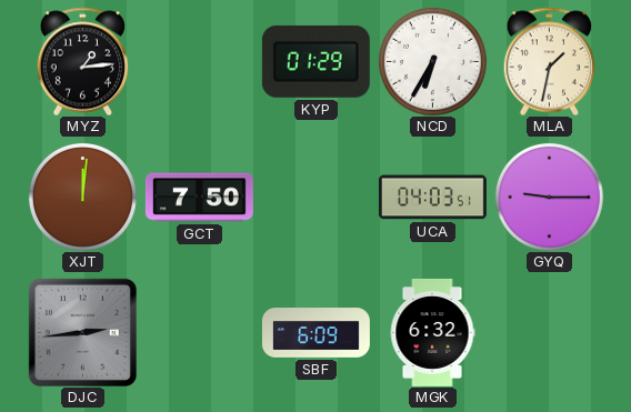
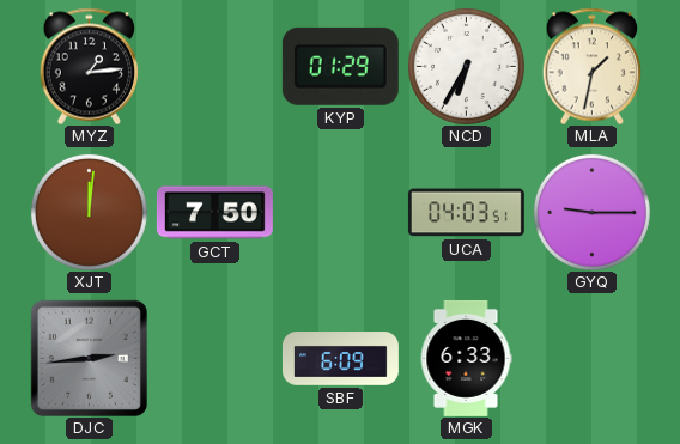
MGK: 6:32 -> 6:33 (466, 358)
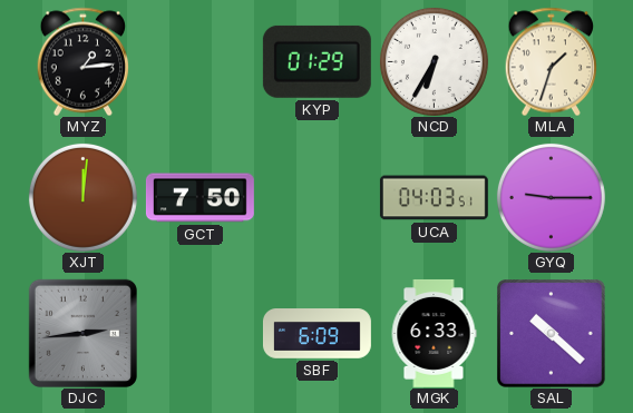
MLA: 1:32 -> 1:33 (552, 61)
SAL: none -> 10:22 (552, 334)
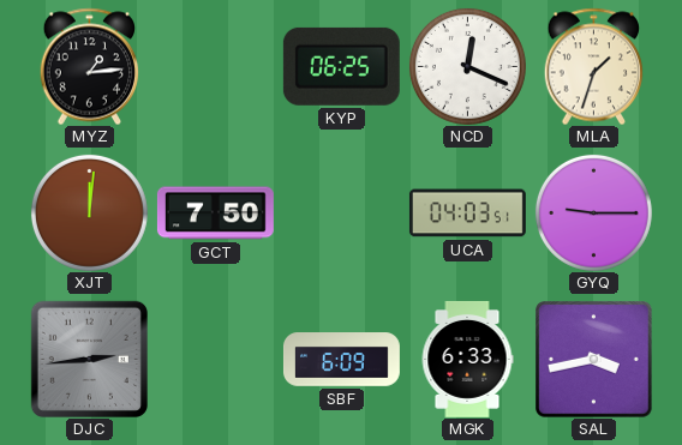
KYP: 01:29 -> 06:25 (341, 66)
NCD: 6:35 -> 12:19 (467, 66)
SAL: 10:22 -> 3:43 (594, 360)
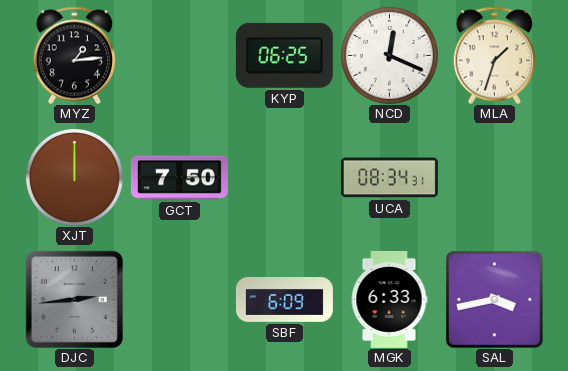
XJT: 12:01 -> 12:00 (74, 177)
UCA: 04:03 -> 08:34 (389, 178)
GYQ: 9:15 -> none (593, 212)
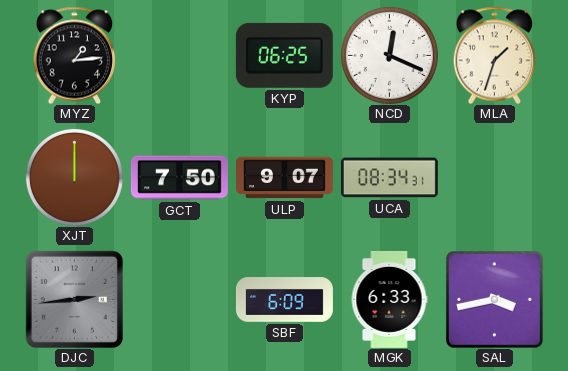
ULP: none -> 9:07 (284, 178)
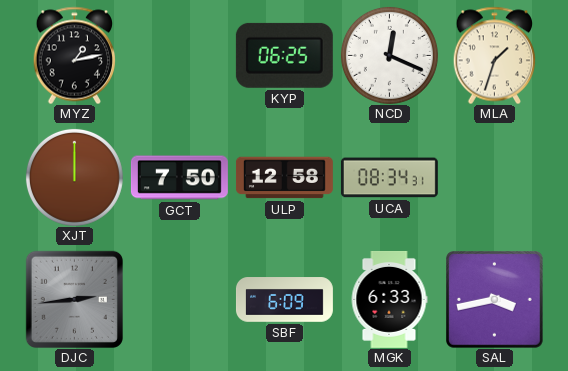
MYZ: 1:14 -> 1:13 (75, 55)
ULP: 9:07 -> 12:58 (284, 178)
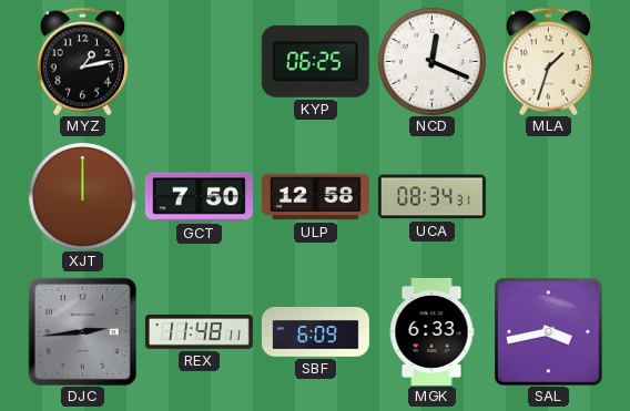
REX: none -> 11:48 (199, 332)
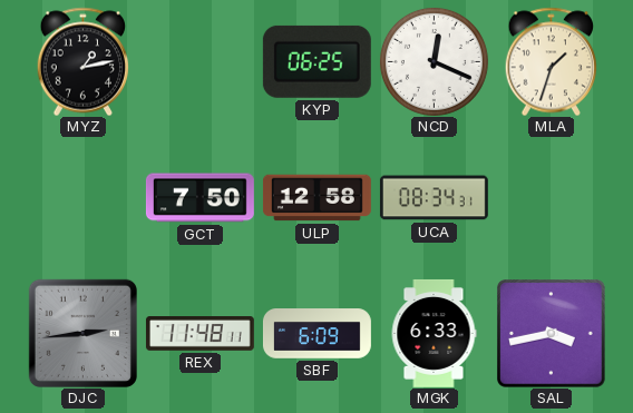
XJT: 12:00 -> none (82, 196)
